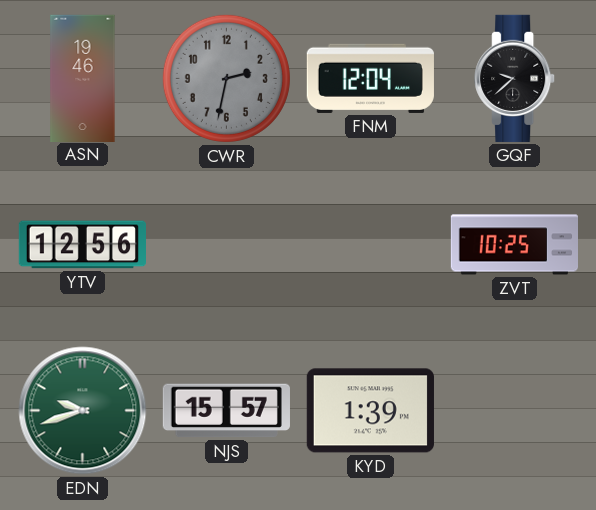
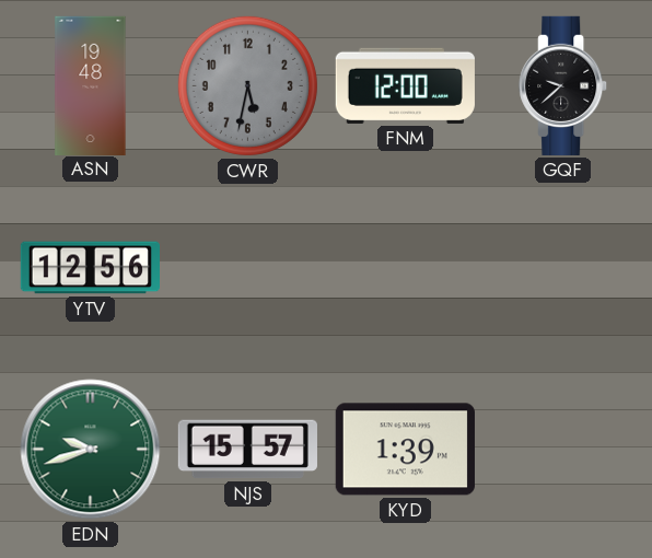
ASN: 19:46 -> 19:48 (91, 85)
CWR: 2:32 -> 5:32 (247, 85)
FNM: 12:04 -> 12:00 (405, 85)
ZVT: 10:25 -> none (514, 245)
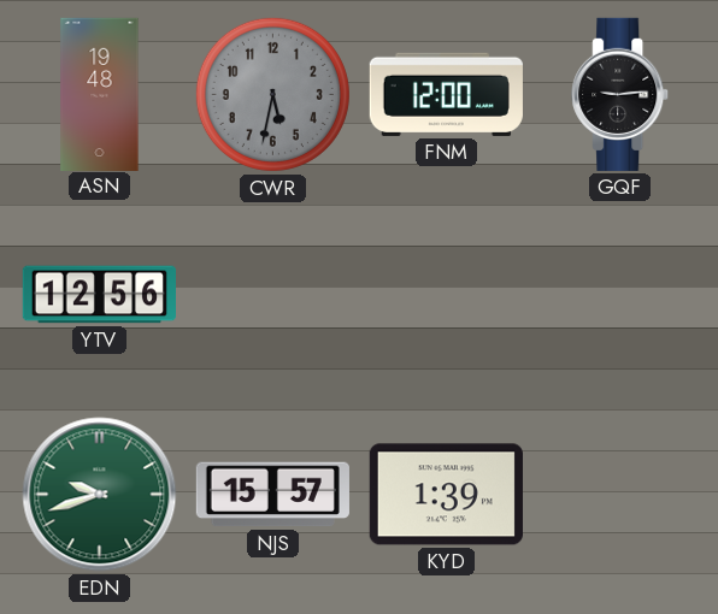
GQF: 9:38 -> 9:14 (620, 94)
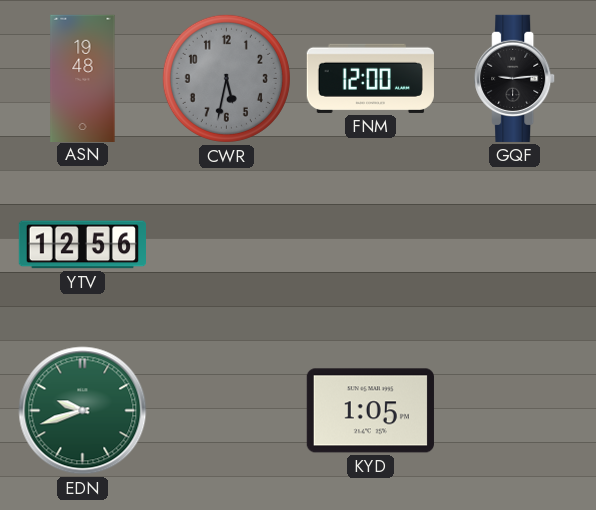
NJS: 15:57 -> none (272, 495)
KYD: 1:39 -> 1:05 (370, 411)
